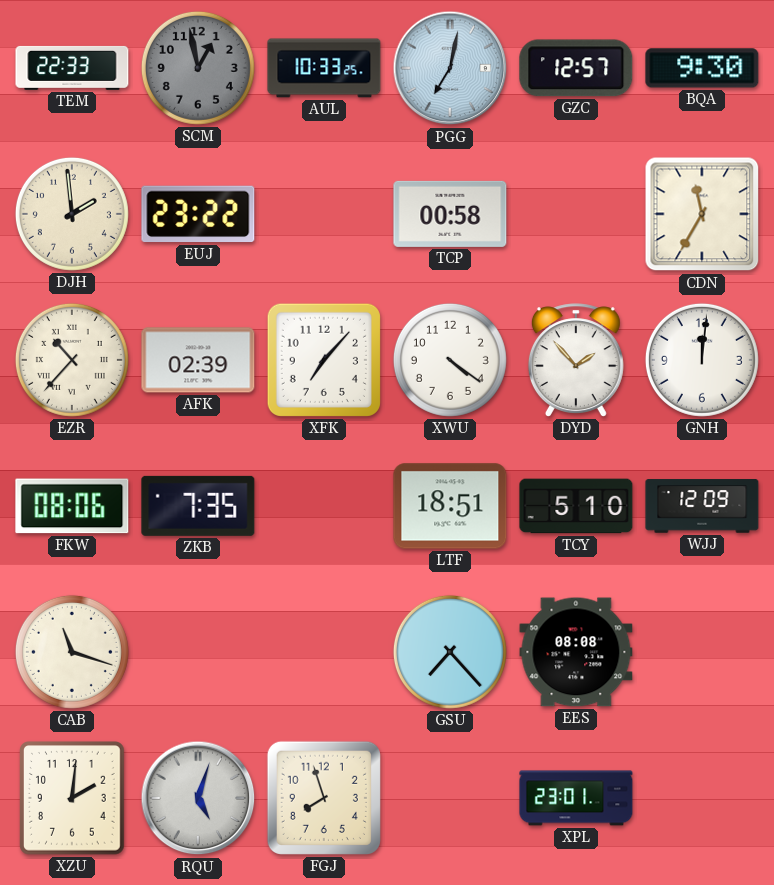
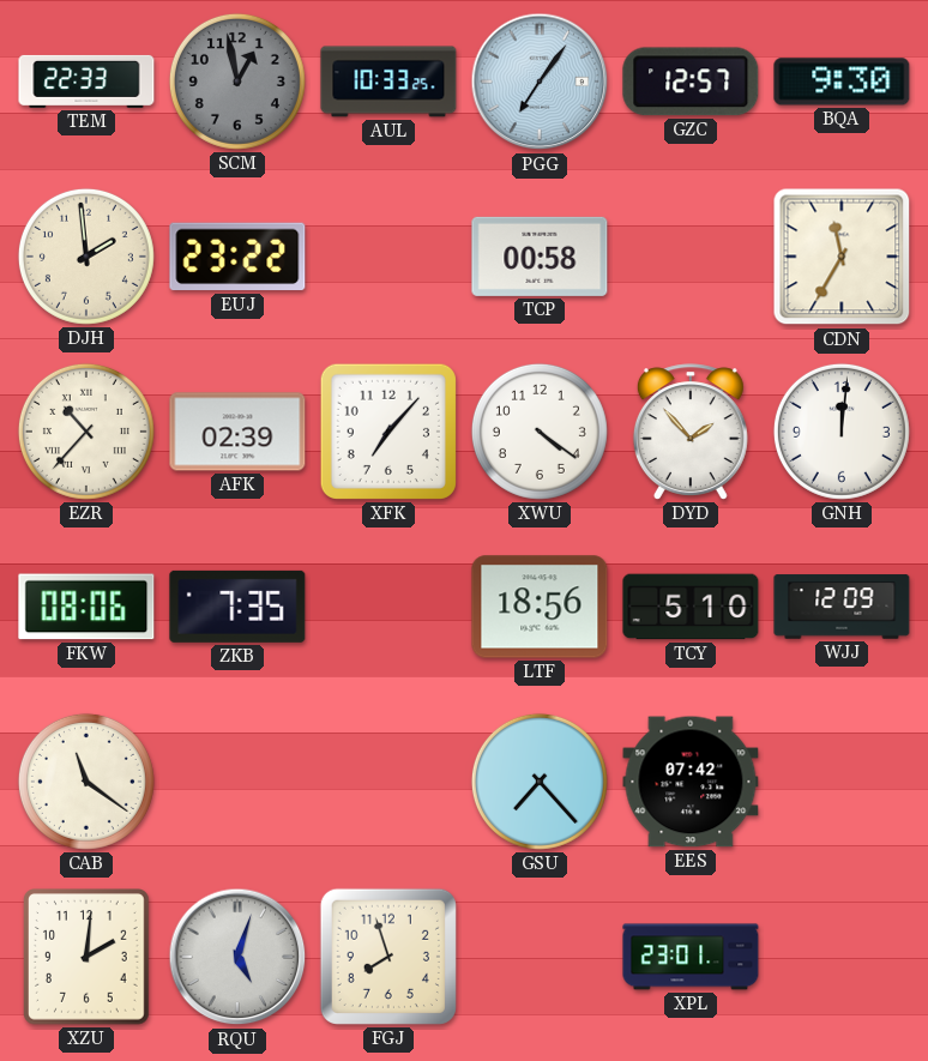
PGG: 7:02 -> 7:06 (540, 82)
LTF: 18:51 -> 18:56 (540, 607)
CAB: 11:18 -> 11:21 (86, 782)
EES: 08:08 -> 07:42 (691, 782)
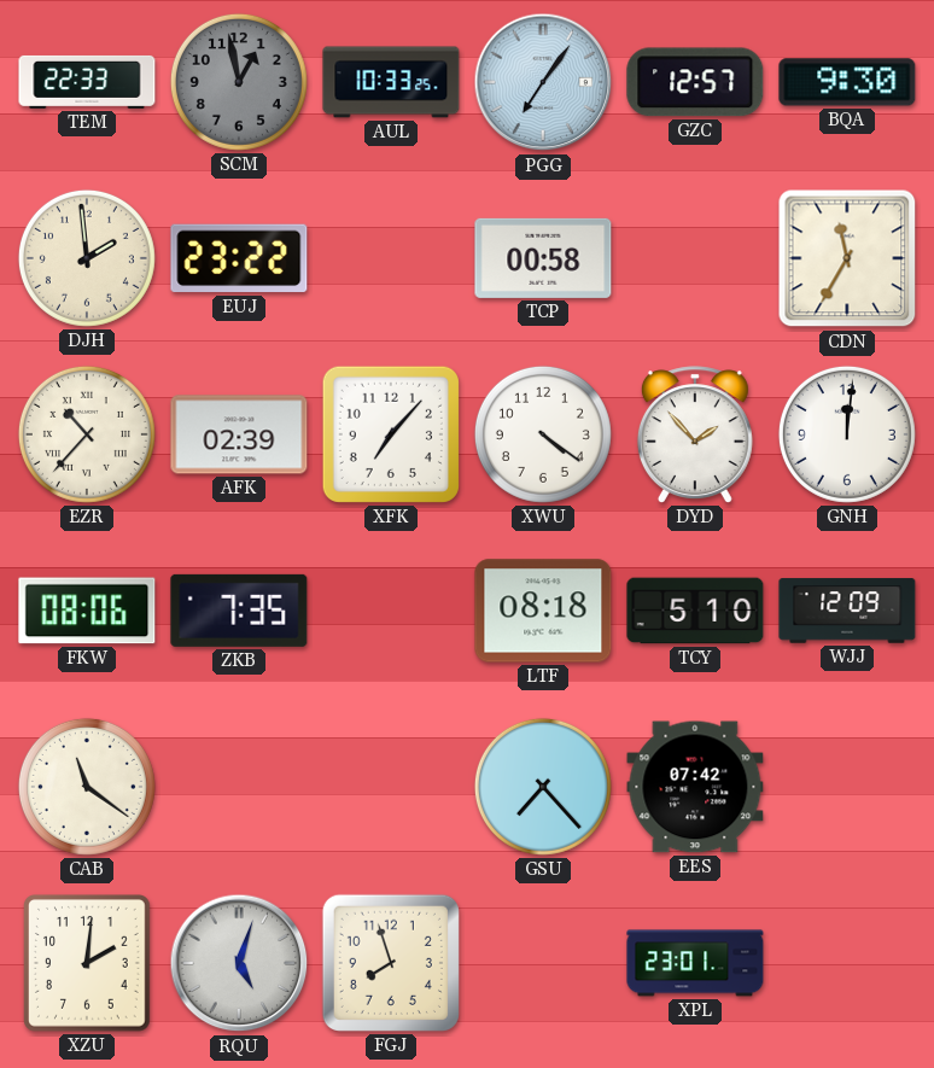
LTF: 18:56 -> 08:18 (543, 611)
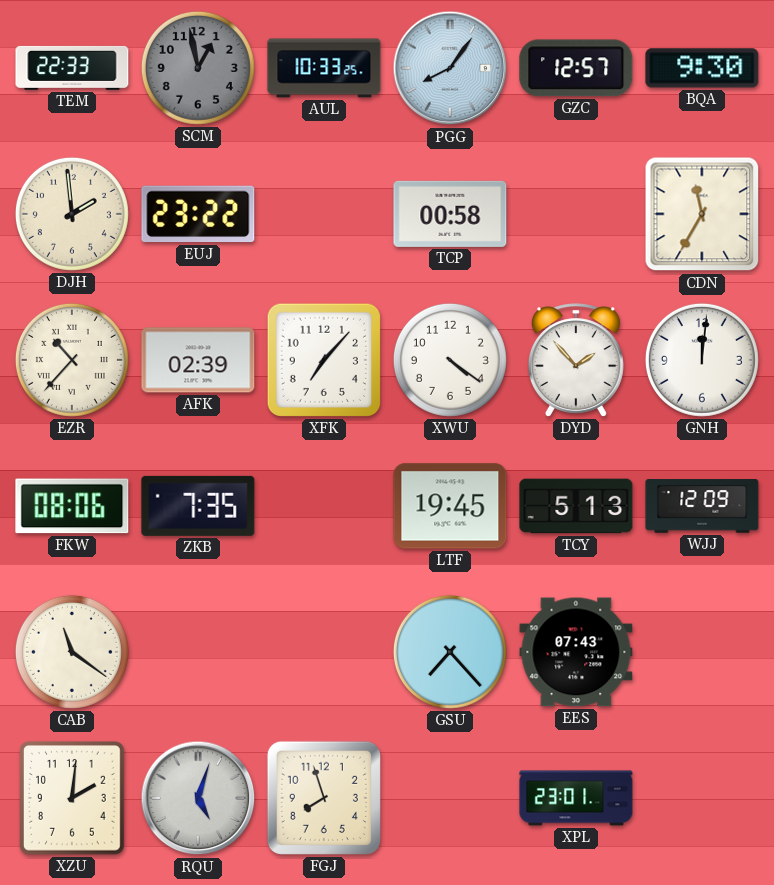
PGG: 7:06 -> 8:06 (450, 68)
LTF: 08:18 -> 19:45 (450, 506)
TCY: 5:10 -> 5:13 (576, 506)
EES: 07:42 -> 07:43 (576, 652)
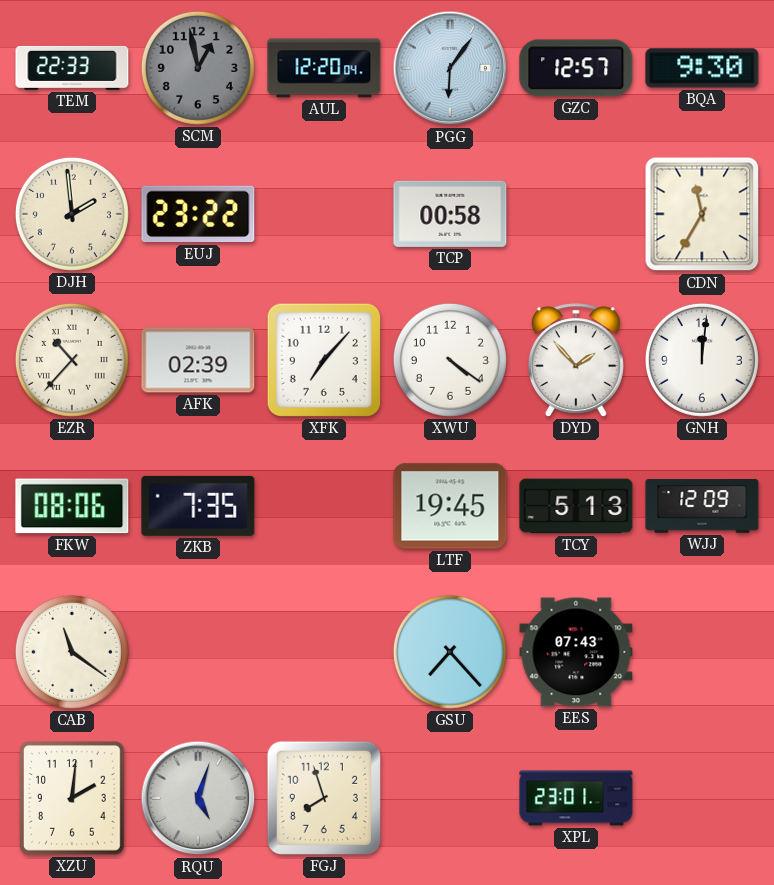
AUL: 10:33 -> 12:20 (324, 68)
PGG: 8:06 -> 6:06 (450, 68)
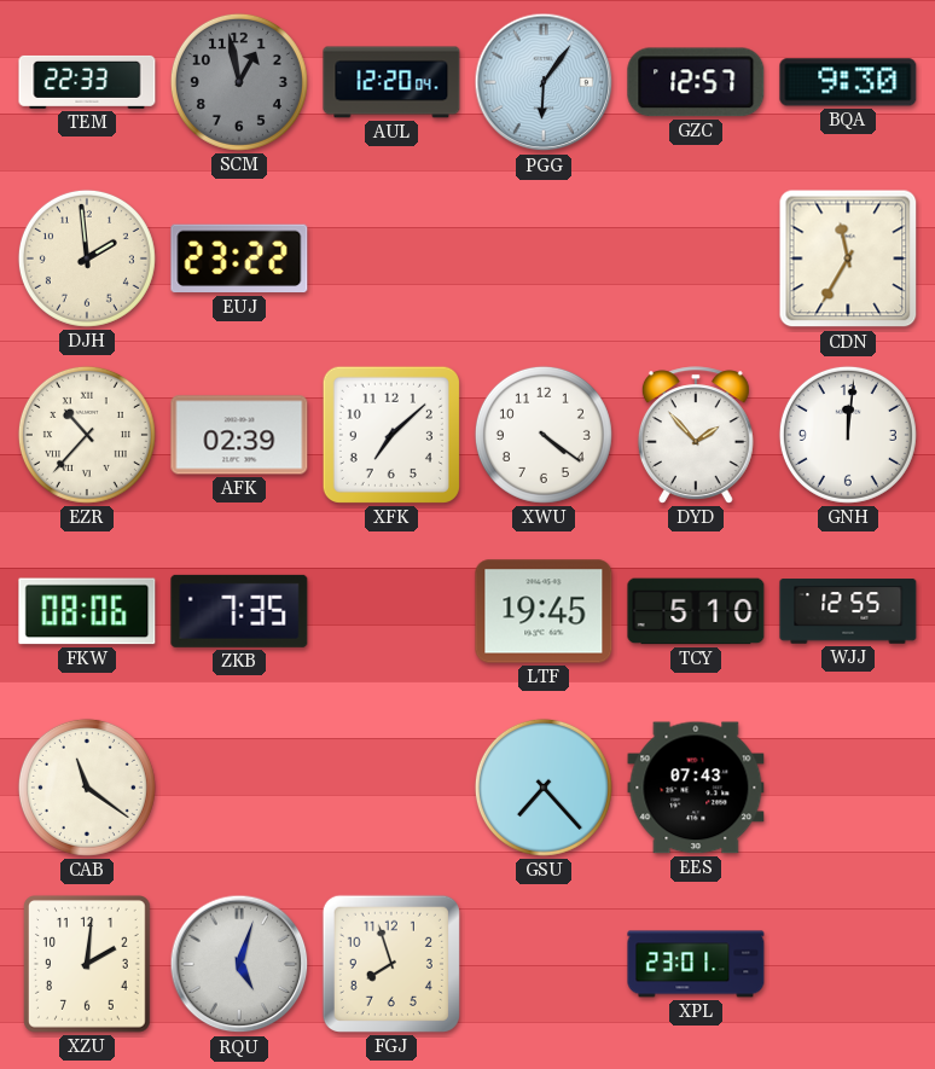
TCP: 00:58 -> none (450, 214)
XFK: 7:07 -> 7:08 (391, 435)
TCY: 5:13 -> 5:10 (696, 611)
WJJ: 12:09 -> 12:55 (848, 611)
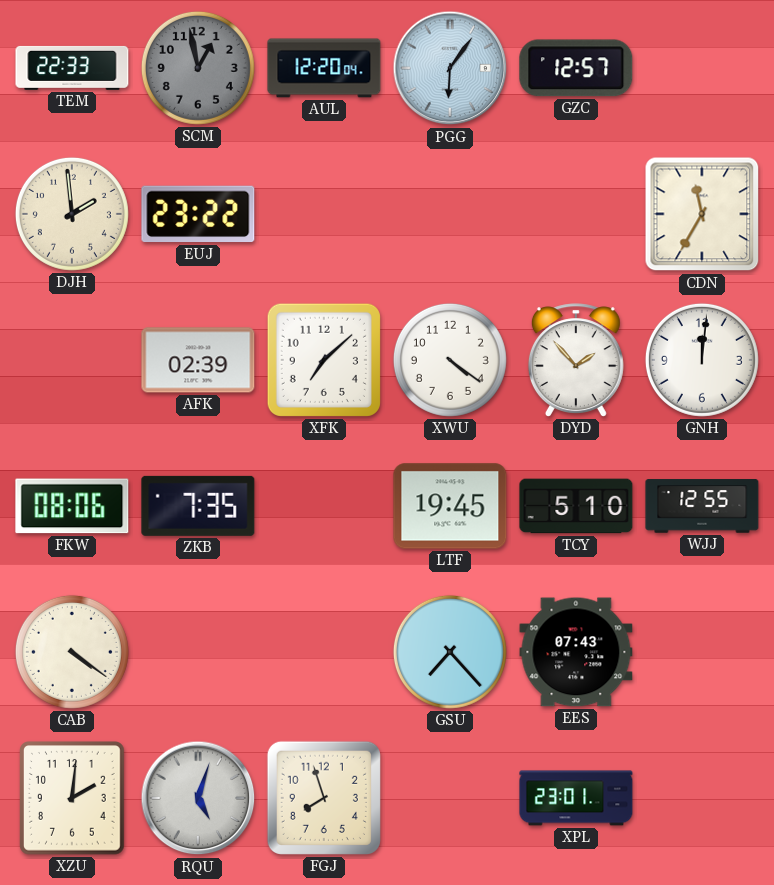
BQA: 9:30 -> none (848, 82)
EZR: 10:37 -> none (87, 435)
CAB: 11:21 -> 4:21 (72, 652)
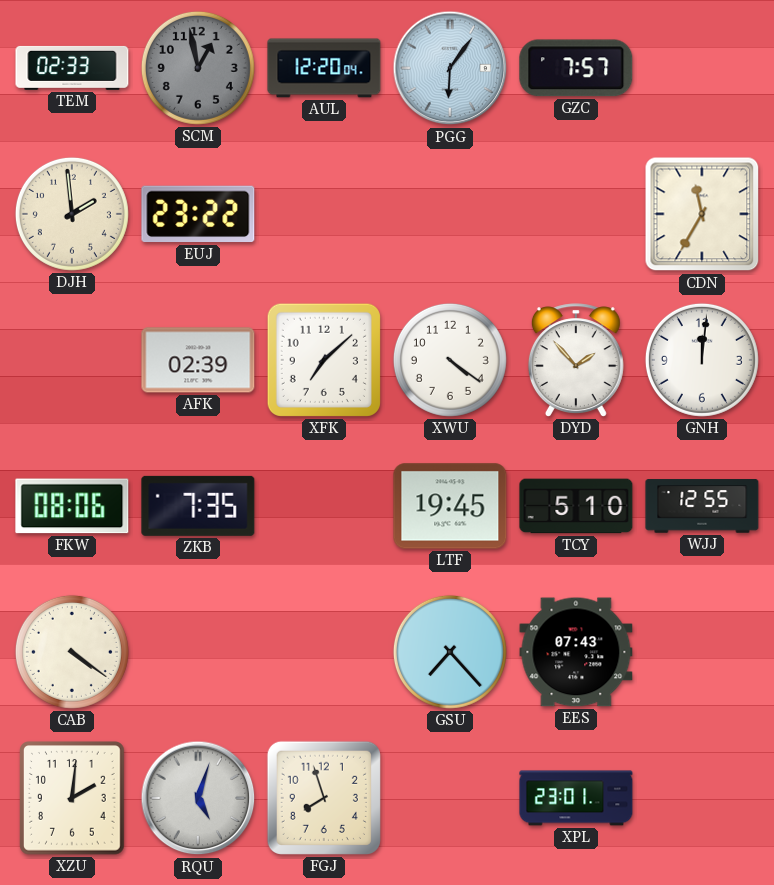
TEM: 22:33 -> 02:33 (72, 68)
GZC: 12:57 -> 7:57 (576, 68)
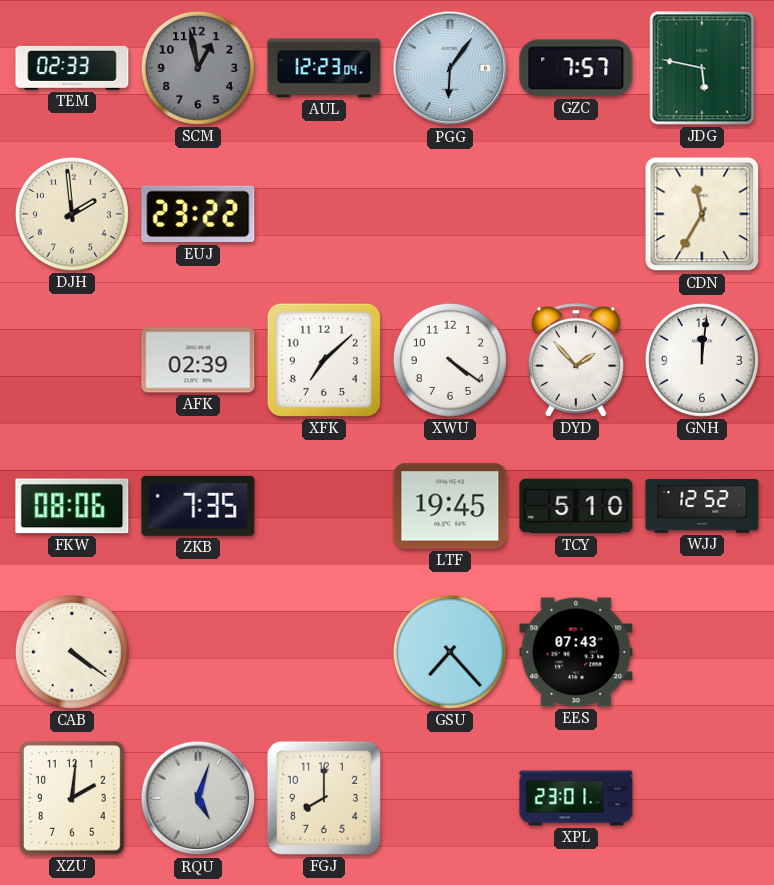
AUL: 12:20 -> 12:23 (324, 68)
JDG: none -> 5:47 (702, 68)
WJJ: 12:55 -> 12:52 (702, 506)
FGJ: 7:57 -> 8:00 (324, 798)
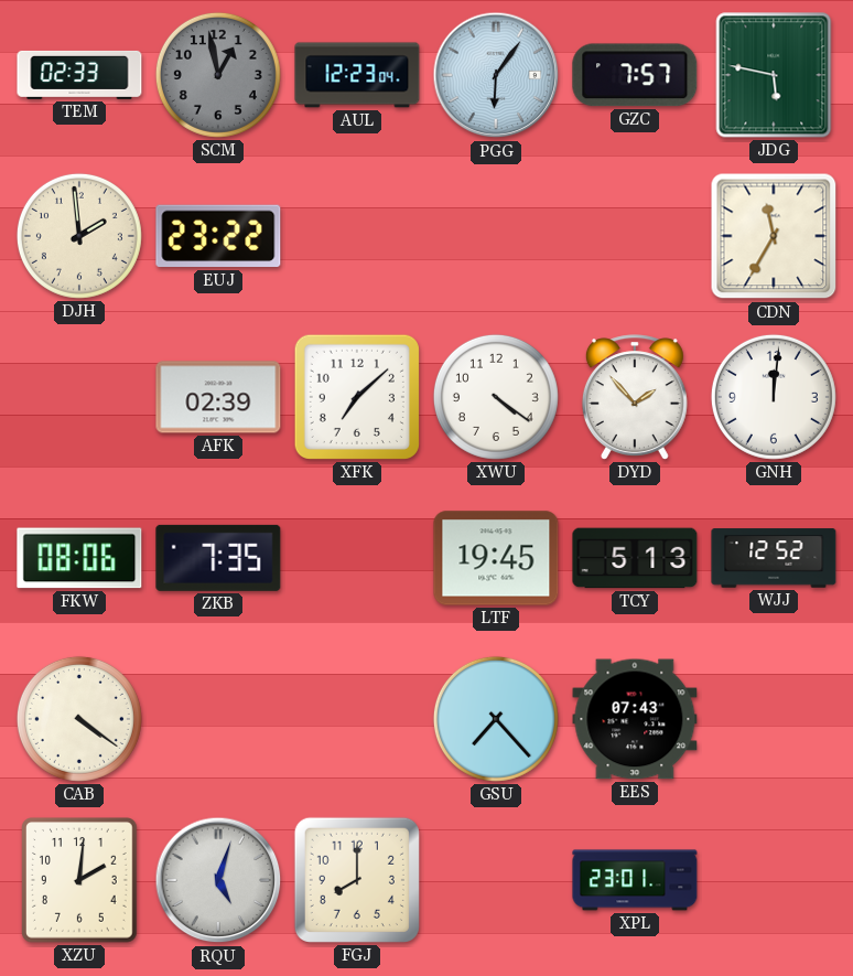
TCY: 5:10 -> 5:13 (635, 558)
